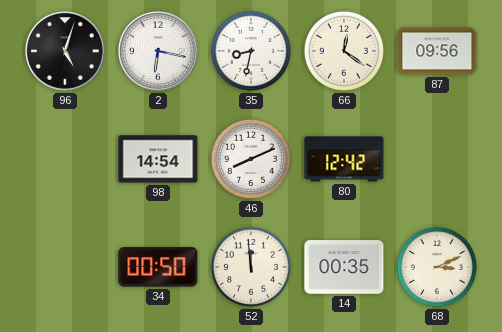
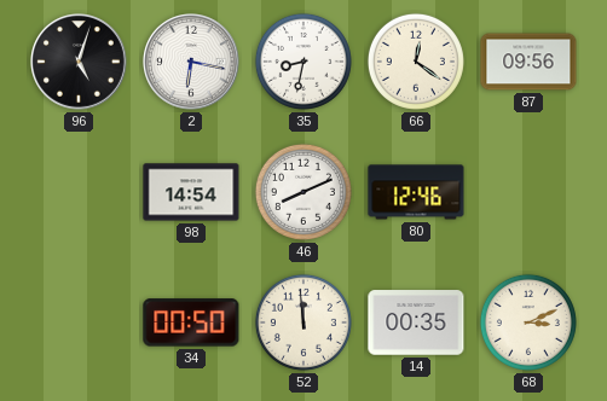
80: 12:42 -> 12:46 (416, 192)
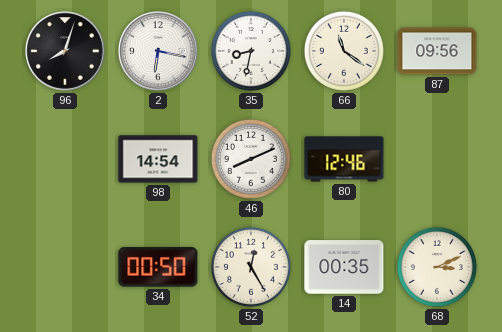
96: 5:03 -> 8:03 (66, 52)
66: 12:21 -> 11:21 (344, 51)
52: 11:59 -> 12:25 (251, 267)
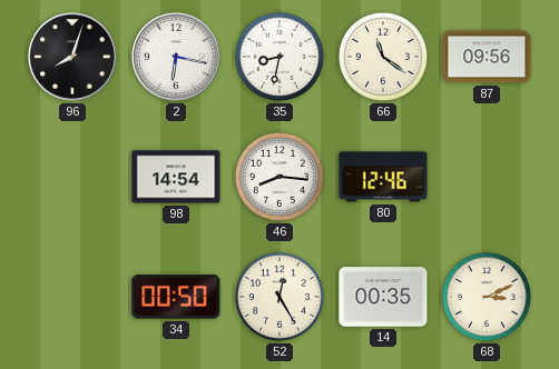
46: 8:11 -> 8:16 (279, 177)
